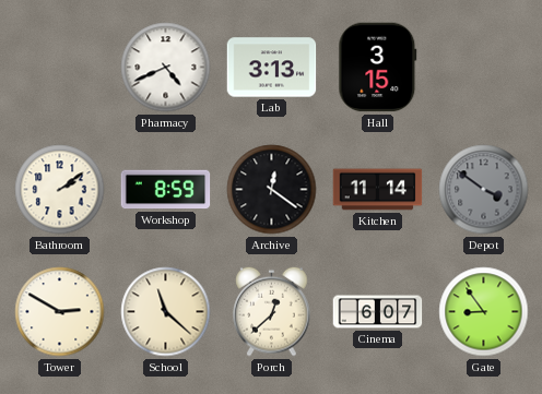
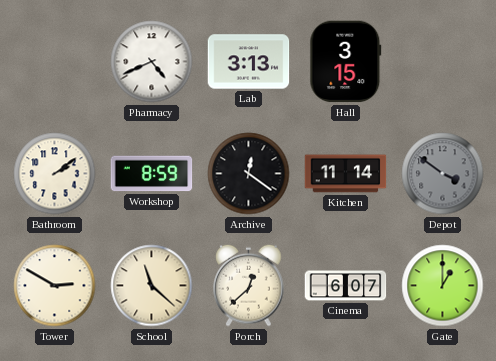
Gate: 8:54 -> 1:00 (443, 286)
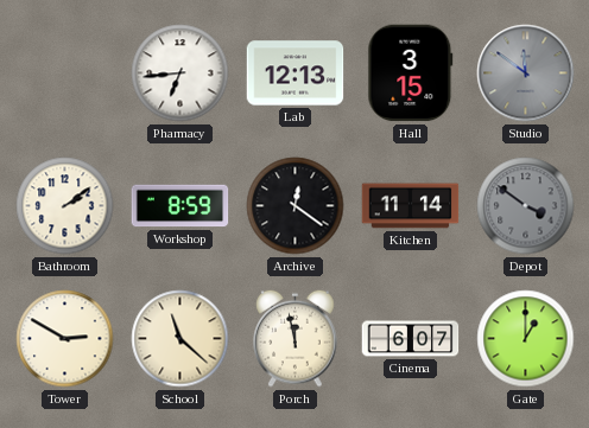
Pharmacy: 4:41 -> 6:44 (180, 74)
Lab: 3:13 -> 12:13 (296, 74)
Studio: none -> 11:51 (526, 74)
Porch: 12:38 -> 11:58 (296, 338)
